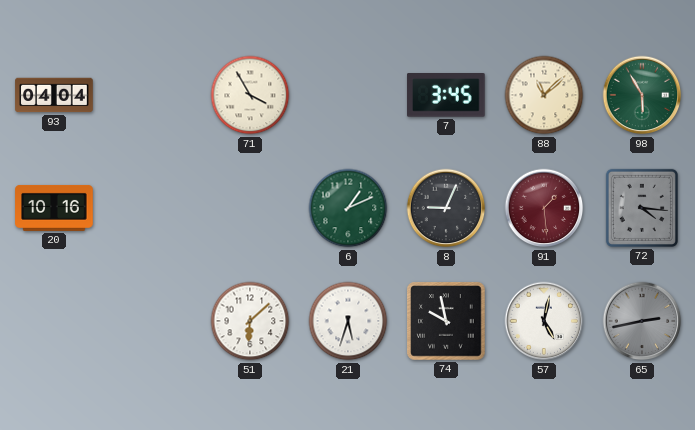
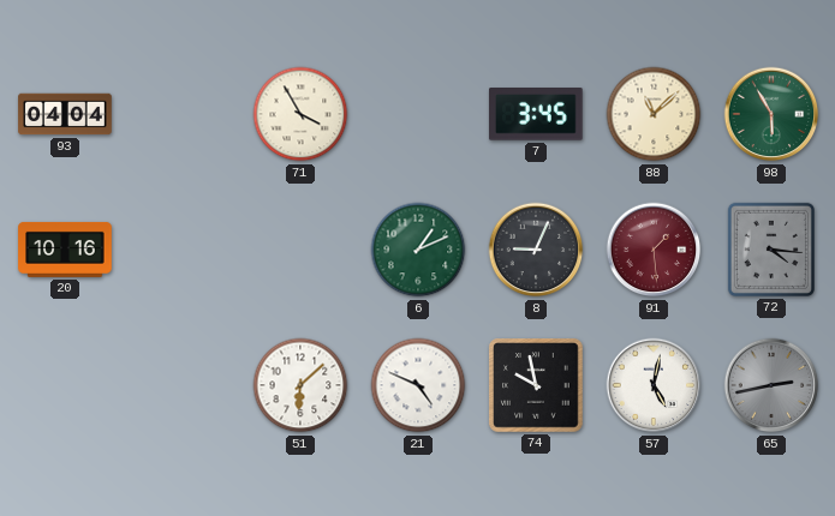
21: 5:33 -> 4:49 (418, 385)
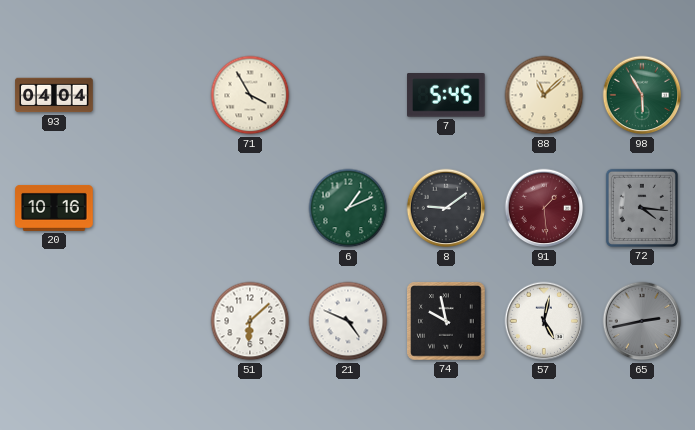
7: 3:45 -> 5:45 (447, 95)
8: 9:04 -> 9:09 (446, 208)
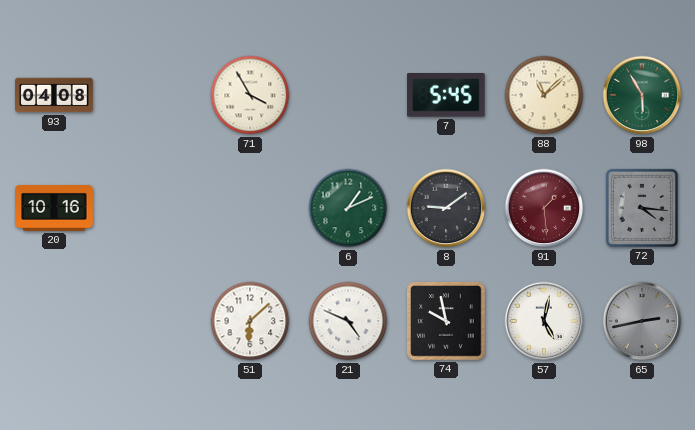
93: 04:04 -> 04:08 (54, 95)
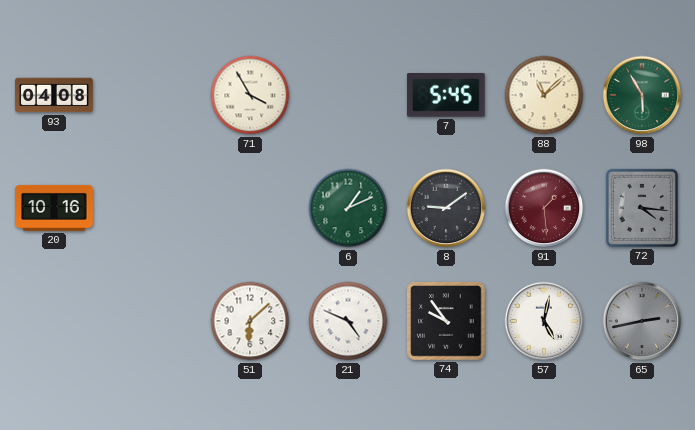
74: 9:58 -> 9:54 (446, 321)
